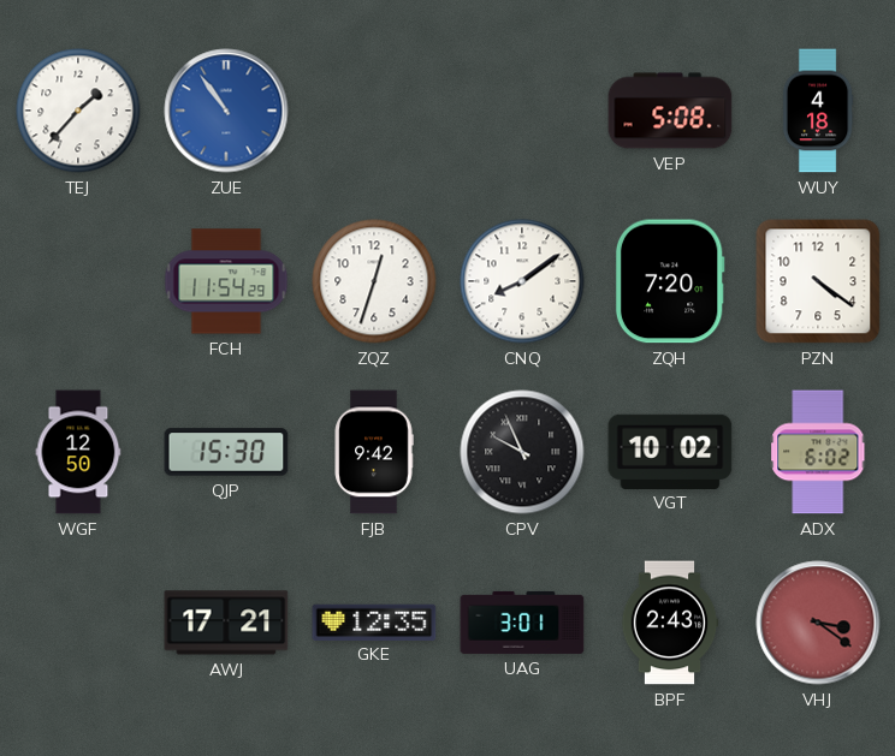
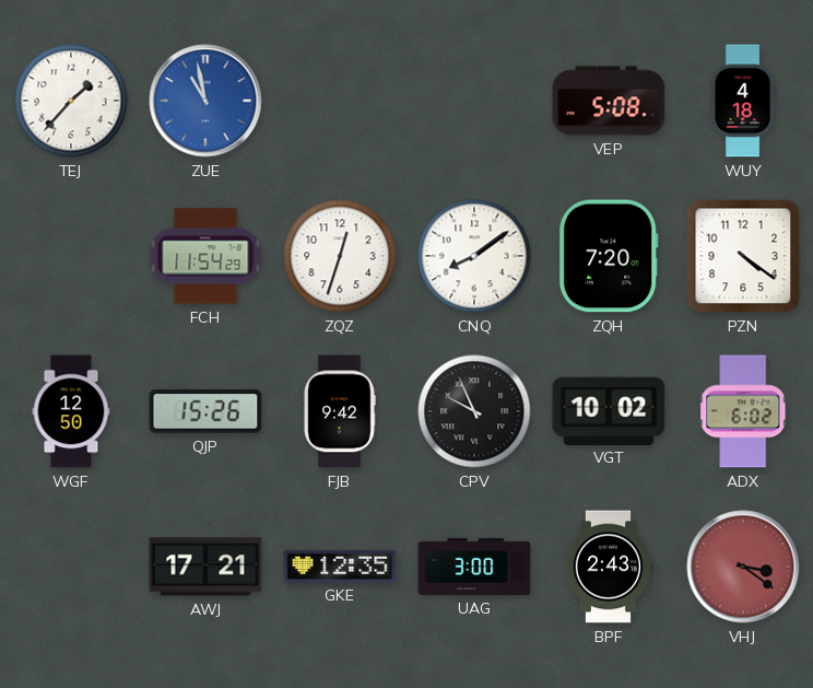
ZUE: 10:54 -> 10:58 (205, 101)
QJP: 15:30 -> 15:26 (205, 411)
UAG: 3:01 -> 3:00 (474, 567)
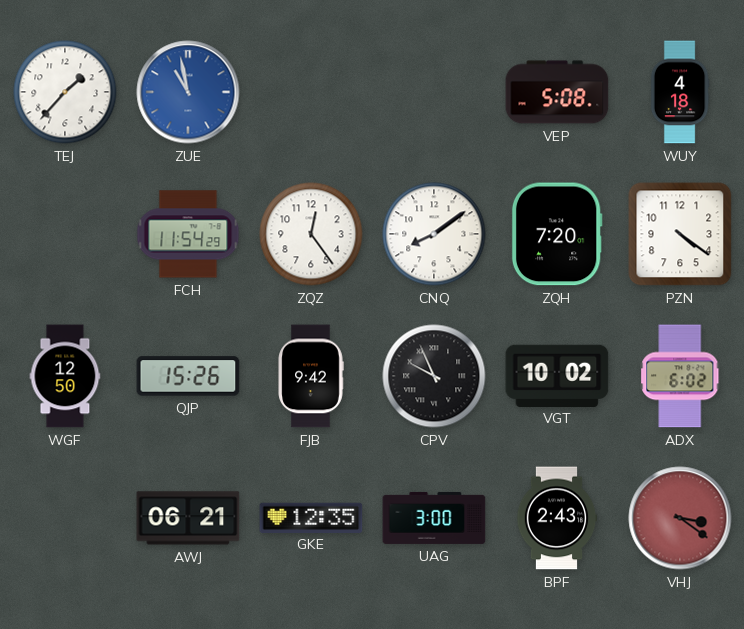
ZQZ: 12:33 -> 12:24 (311, 234)
AWJ: 17:21 -> 06:21 (188, 518)
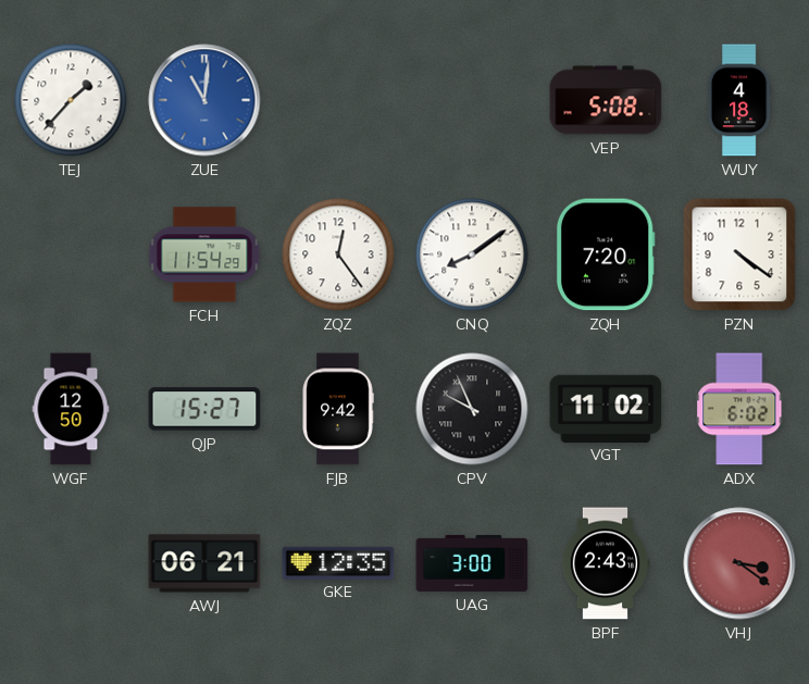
ZUE: 10:58 -> 11:01 (204, 100)
QJP: 15:26 -> 15:27 (204, 409)
VGT: 10:02 -> 11:02 (606, 408)
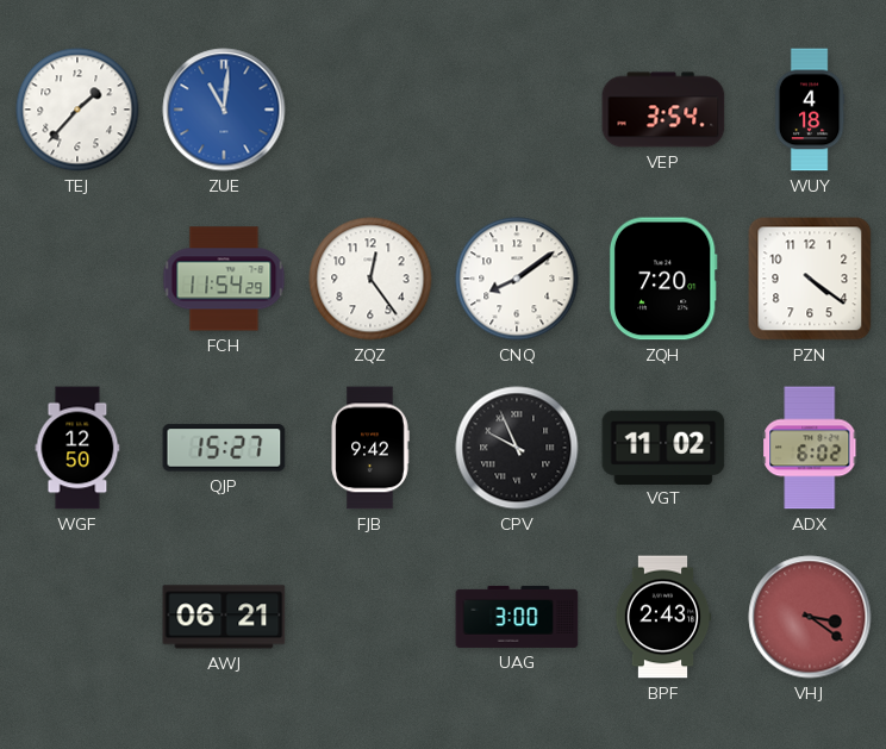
VEP: 5:08 -> 3:54 (663, 110)
GKE: 12:35 -> none (338, 562)
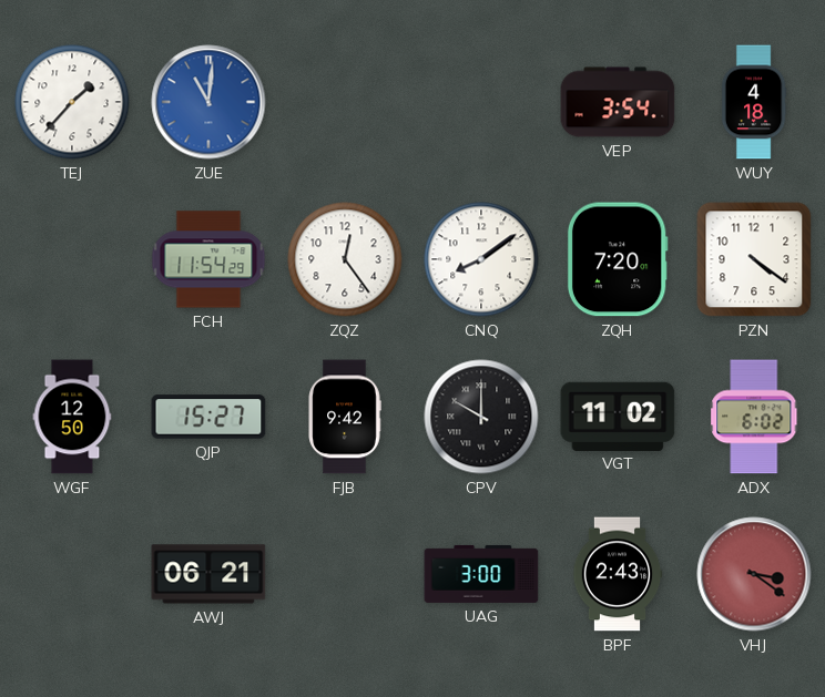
CPV: 9:56 -> 10:00 (481, 417)
